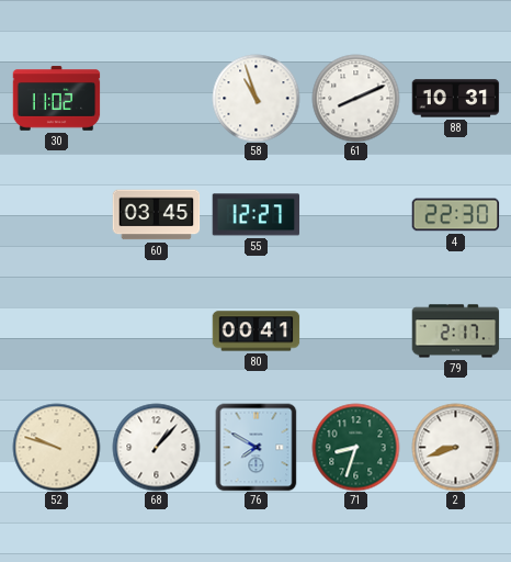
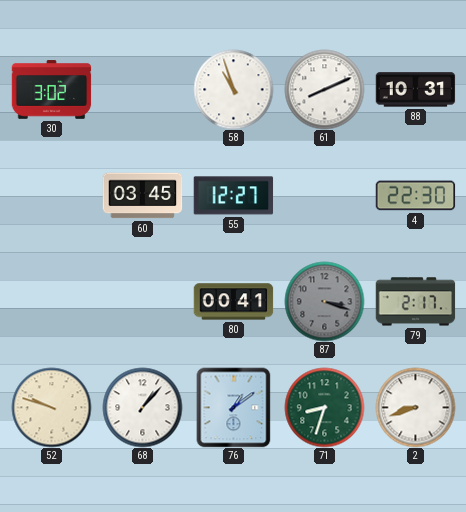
30: 11:02 -> 3:02 (51, 90)
87: none -> 3:18 (324, 301)
76: 7:50 -> 1:09 (234, 407)
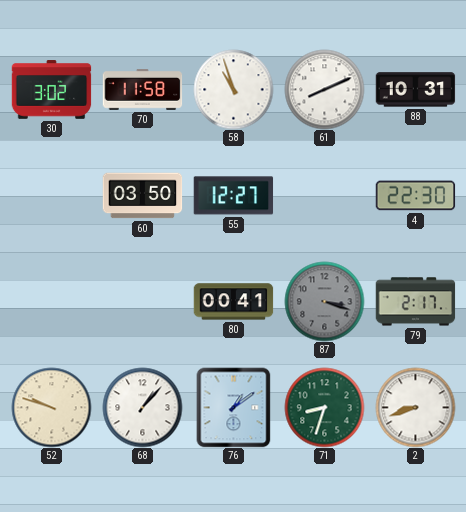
70: none -> 11:58 (142, 90)
60: 03:45 -> 03:50 (142, 196)
